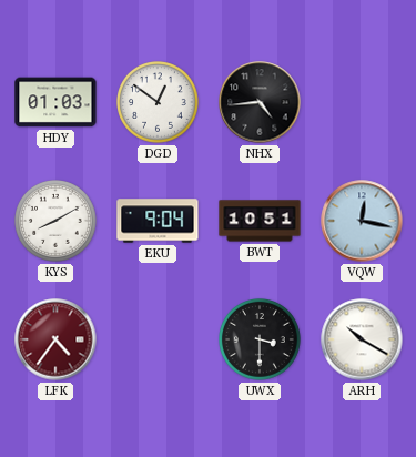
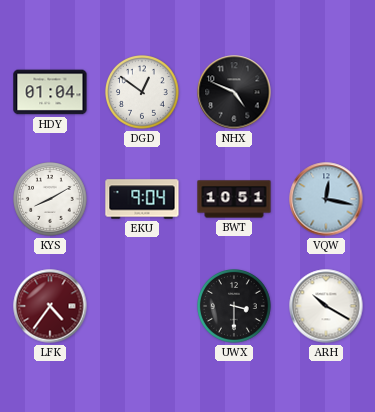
HDY: 01:03 -> 01:04 (50, 92)
NHX: 4:44 -> 4:49 (234, 92)
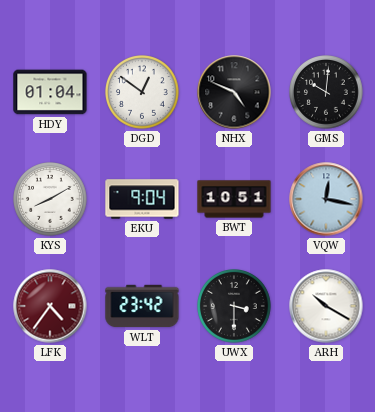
GMS: none -> 10:01 (327, 93)
WLT: none -> 23:42 (142, 306)
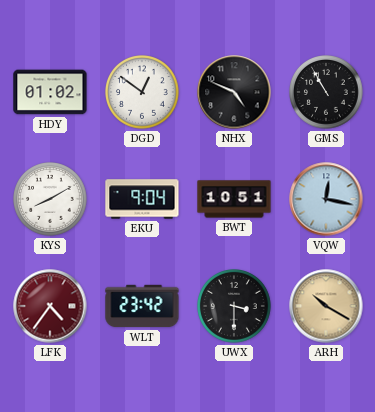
HDY: 01:04 -> 01:02 (50, 92)
GMS: 10:01 -> 10:55 (327, 93)
ARH dial: white -> champagne (326, 306)
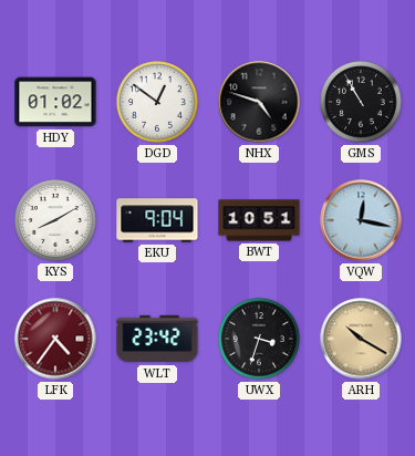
NHX: 4:49 -> 4:48 (259, 102)
UWX: 3:30 -> 3:33 (260, 340)
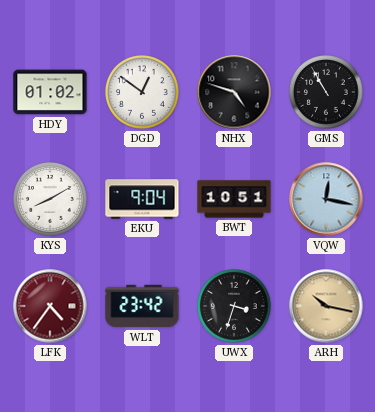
ARH: 10:20 -> 10:17 (326, 306)
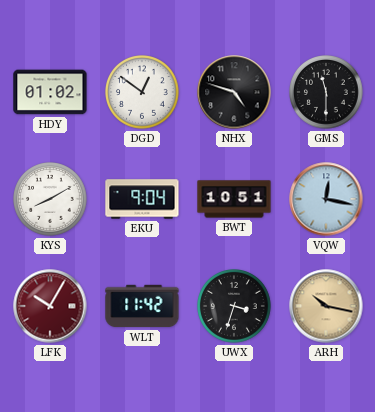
GMS: 10:55 -> 11:30 (327, 93)
LFK: 4:36 -> 10:05 (50, 306)
WLT: 23:42 -> 11:42 (142, 306)
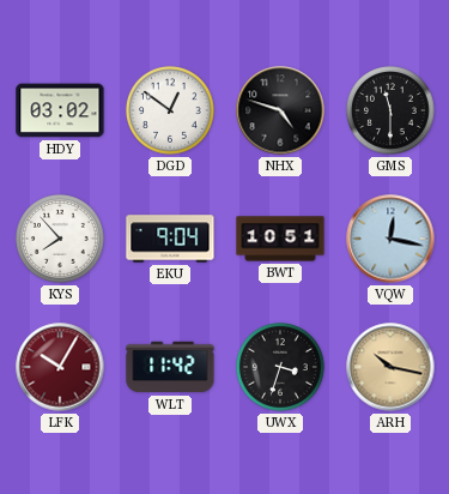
HDY: 01:02 -> 03:02 (60, 110)
KYS: 8:10 -> 7:53 (61, 240)
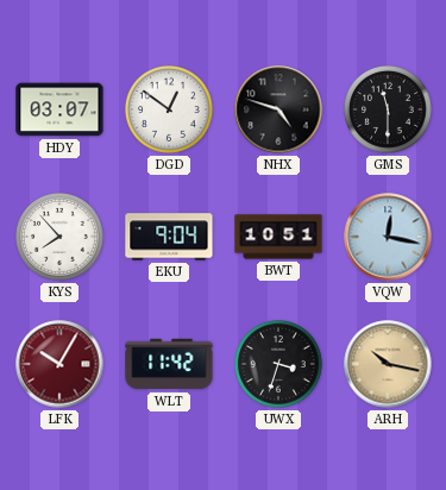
HDY: 03:02 -> 03:07 (59, 109)
